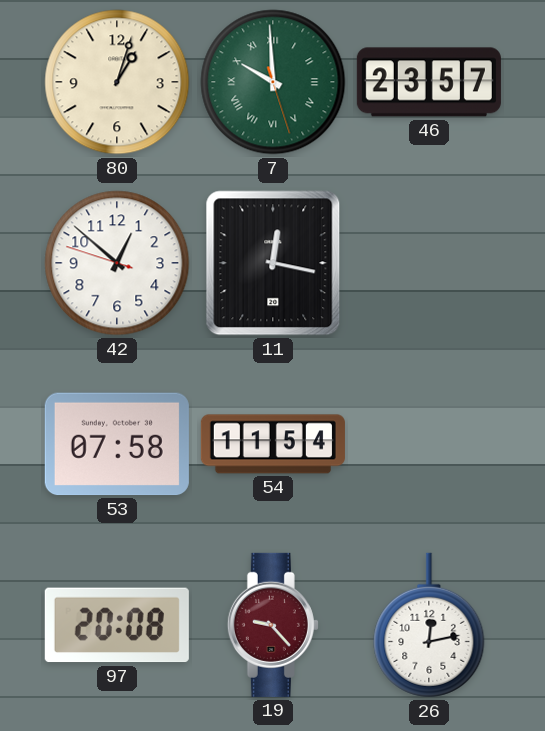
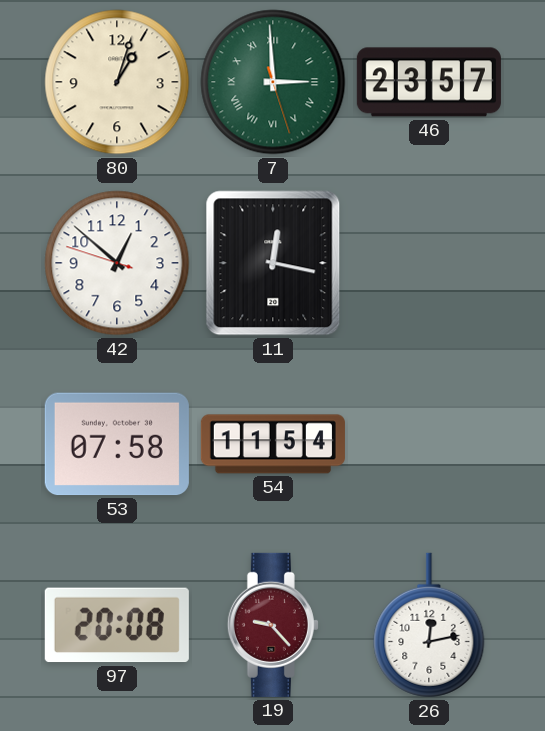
7: 9:59 -> 2:59 (273, 82)
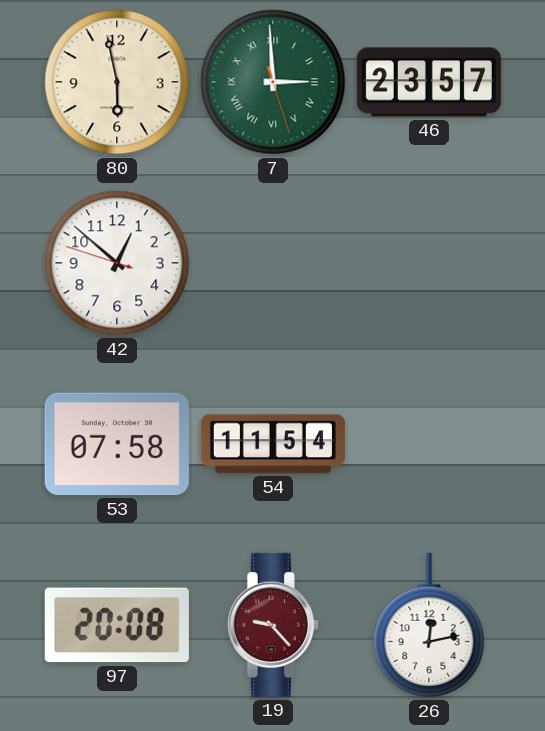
80: 1:03 -> 5:58 (117, 82)
11: 12:17 -> none (273, 263)
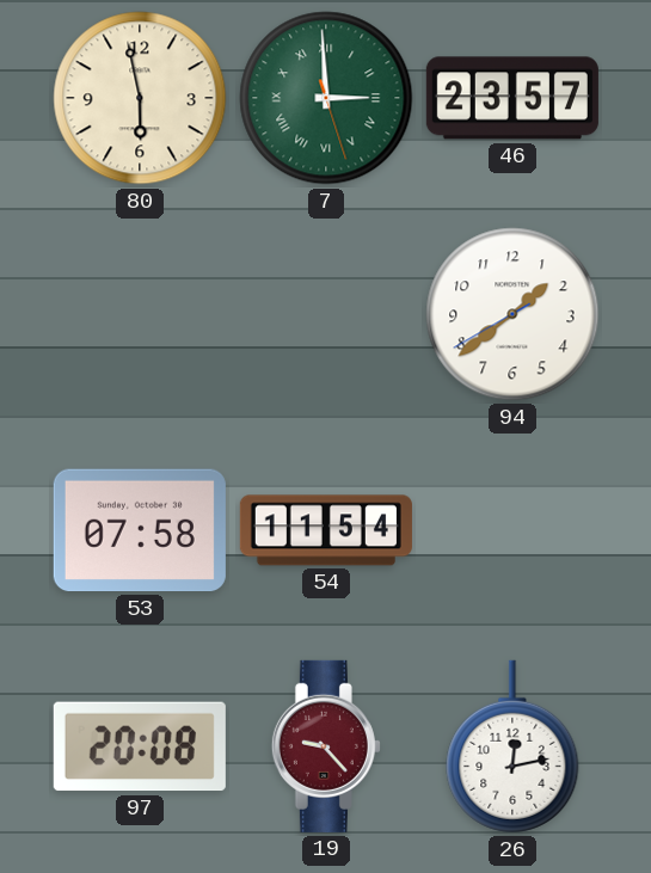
42: 12:51 -> none (117, 263)
94: none -> 1:38 (512, 314)
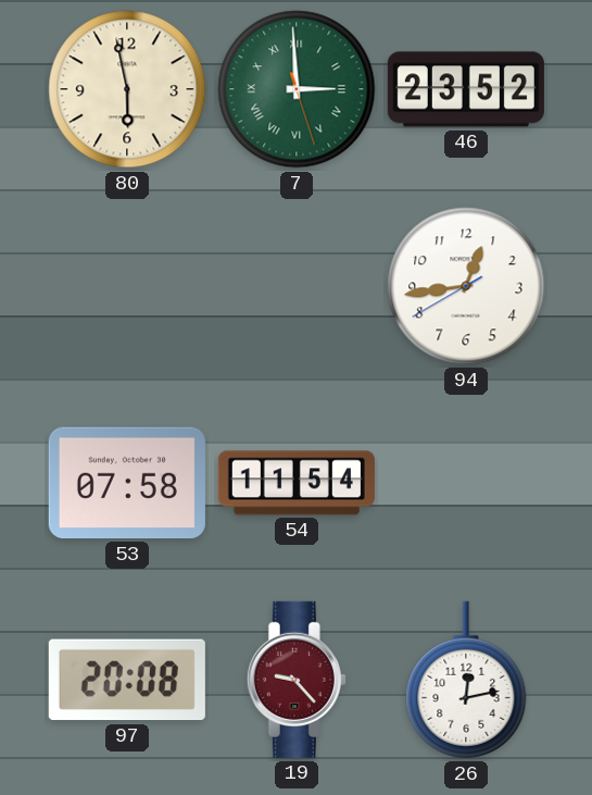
46: 23:57 -> 23:52 (466, 89)
94: 1:38 -> 12:43 (466, 286)
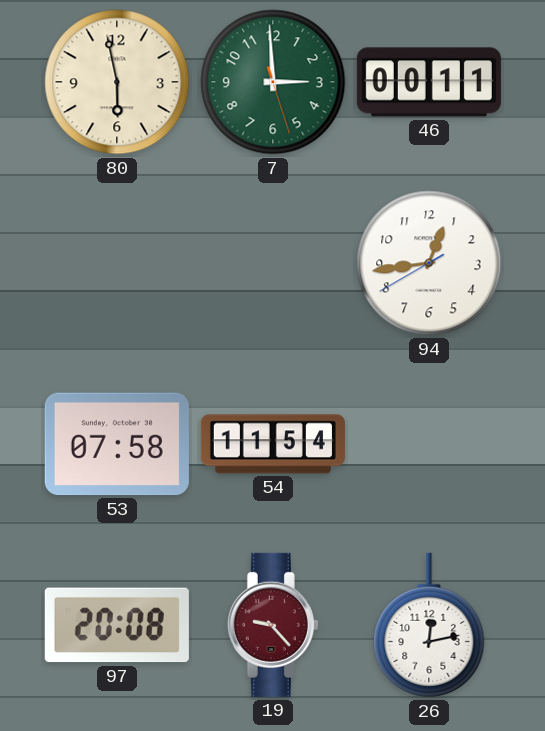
7 numerals: Roman -> Arabic (273, 82)
46: 23:52 -> 00:11 (429, 82)
